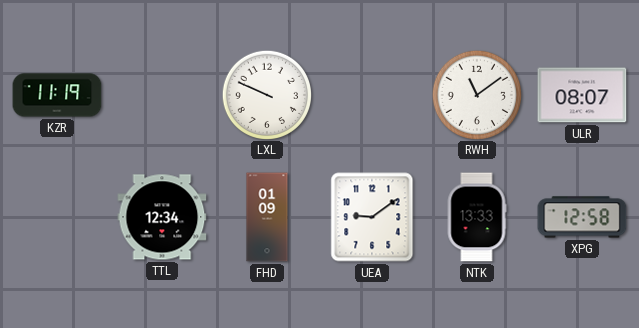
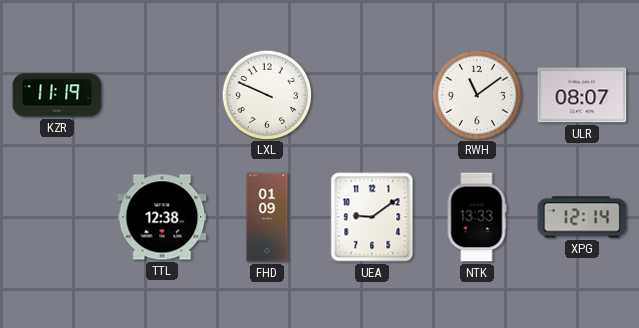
TTL: 12:34 -> 12:38 (162, 217)
XPG: 12:58 -> 12:14 (582, 217)
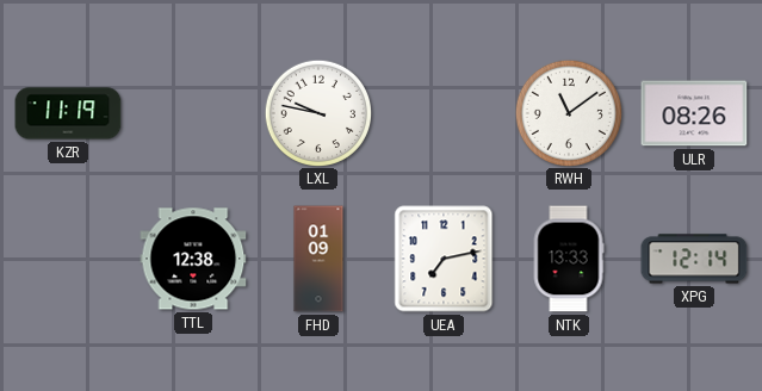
LXL: 9:49 -> 9:47 (317, 112)
ULR: 08:07 -> 08:26 (694, 113)
UEA: 9:09 -> 7:13 (444, 259)
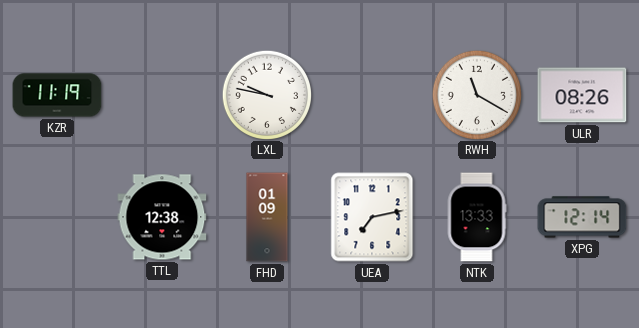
RWH: 11:09 -> 11:20 (476, 94)
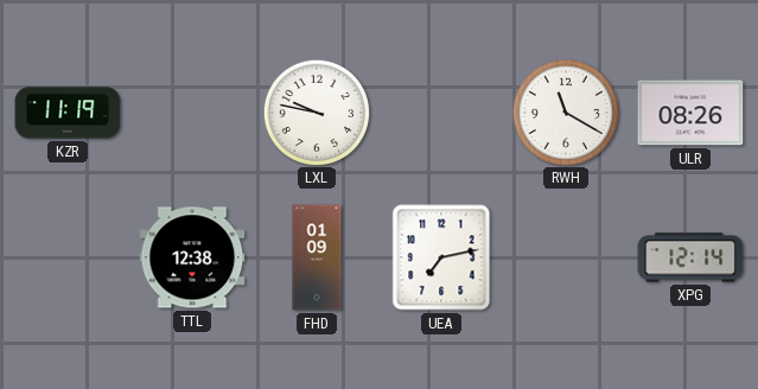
NTK: 13:33 -> none (477, 217)
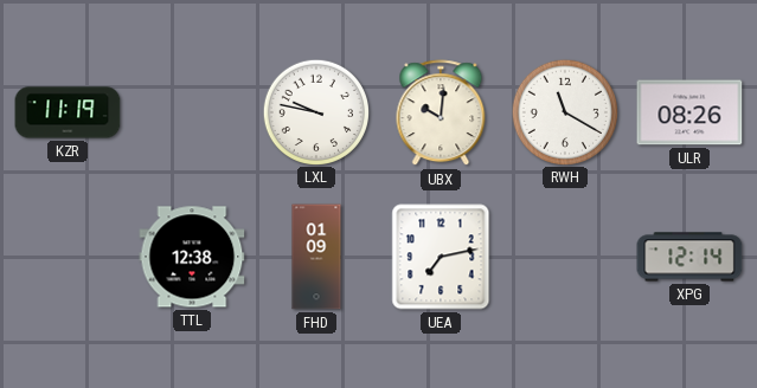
UBX: none -> 10:01 (441, 114)
